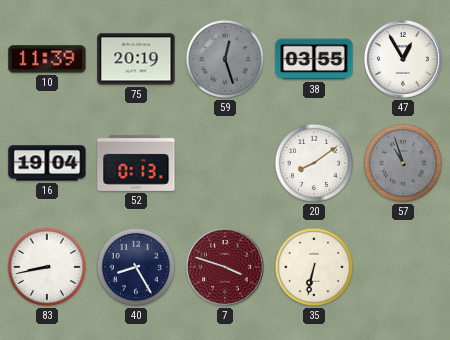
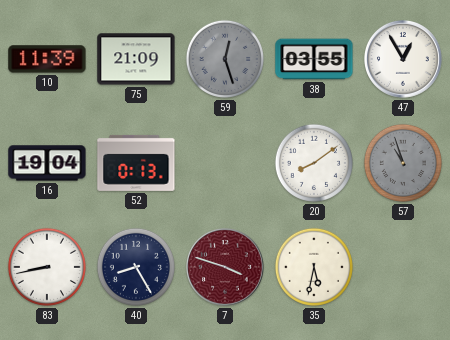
75: 20:19 -> 21:09 (136, 59)
35: 6:32 -> 5:32 (314, 267)
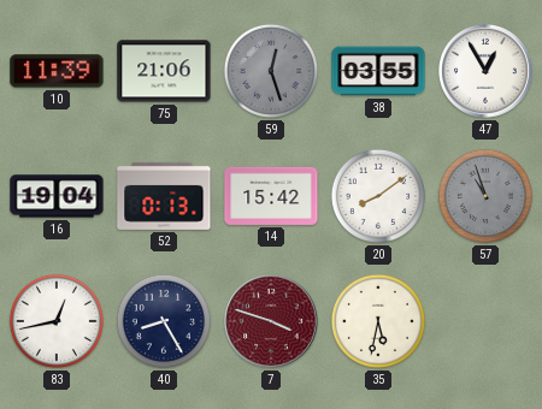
75: 21:09 -> 21:06 (164, 71)
14: none -> 15:42 (271, 196)
83: 8:43 -> 12:43 (57, 321)
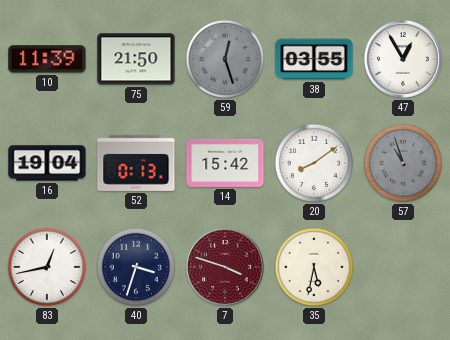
75: 21:06 -> 21:50 (136, 59)
40: 8:25 -> 3:33 (136, 267)
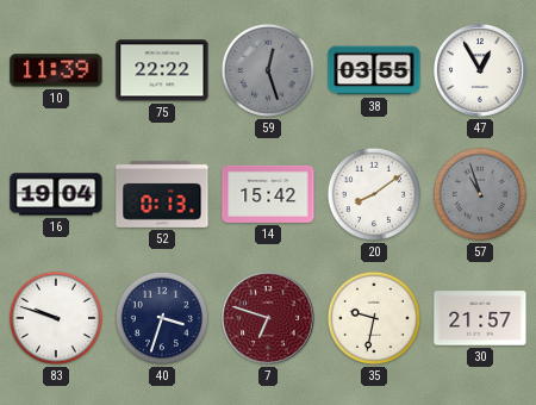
75: 21:50 -> 22:22 (162, 70)
83: 12:43 -> 9:48 (56, 318)
7: 3:48 -> 6:48 (269, 319)
35: 5:32 -> 9:32 (374, 318)
30: none -> 21:57 (480, 318)
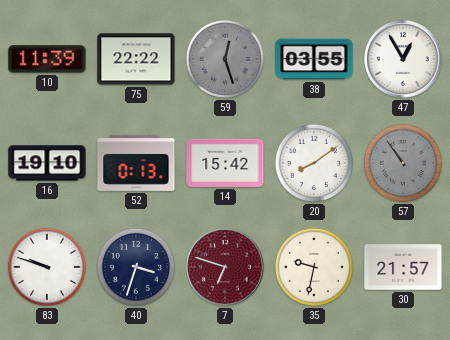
16: 19:04 -> 19:10 (47, 163)
57: 10:57 -> 10:54 (403, 163)
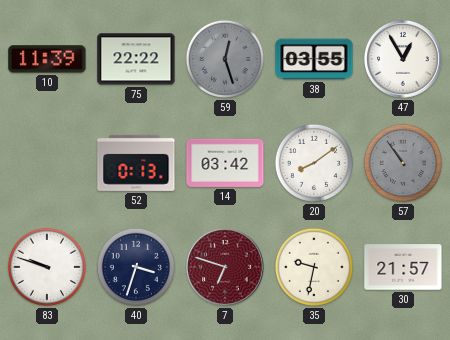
16: 19:10 -> none (47, 163)
14: 15:42 -> 03:42 (225, 163)
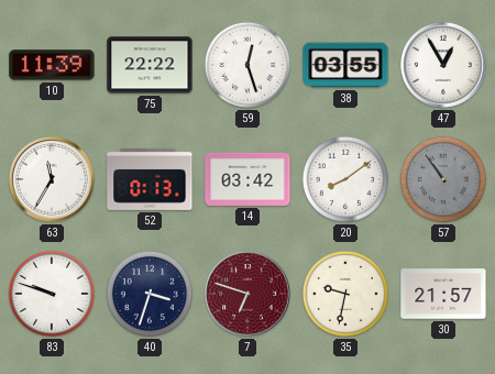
59 dial: grey -> white (248, 65)
63: none -> 11:35 (53, 180)
